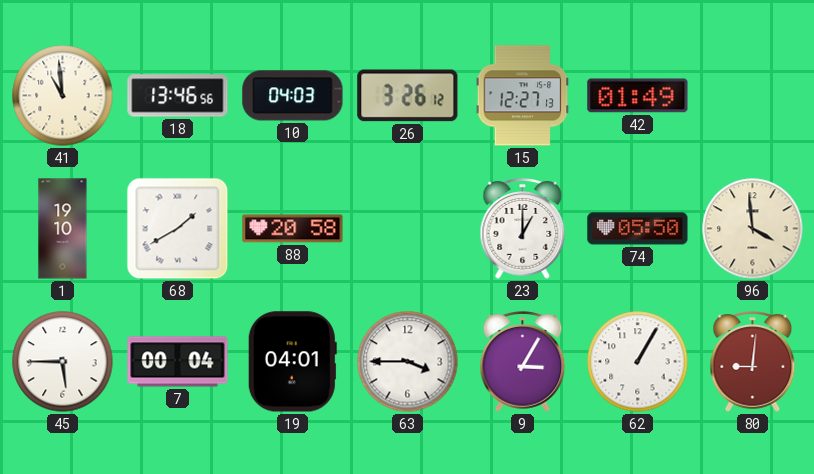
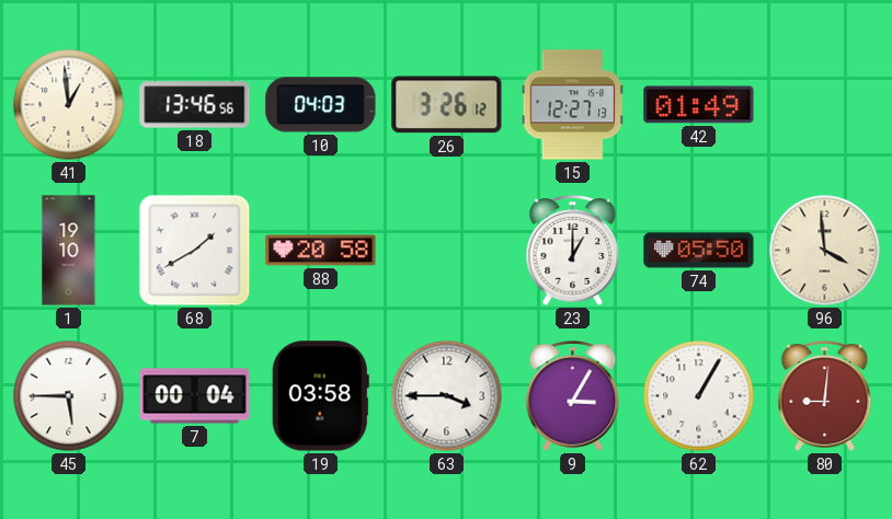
41: 10:59 -> 12:59 (69, 105)
19: 04:01 -> 03:58 (320, 396)
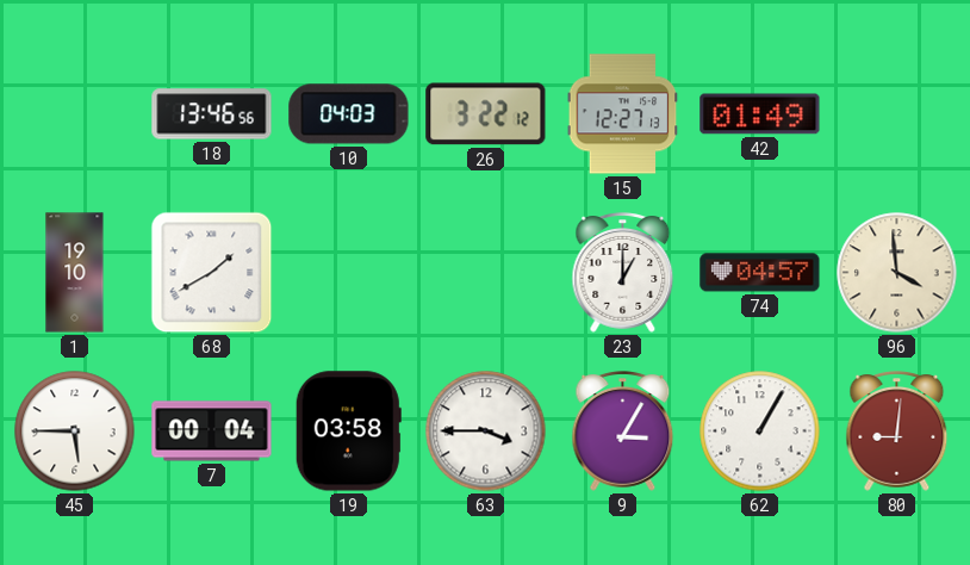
41: 12:59 -> none (69, 105)
26: 3:26 -> 3:22 (486, 114)
88: 20:58 -> none (321, 251)
74: 05:50 -> 04:57 (760, 273)
